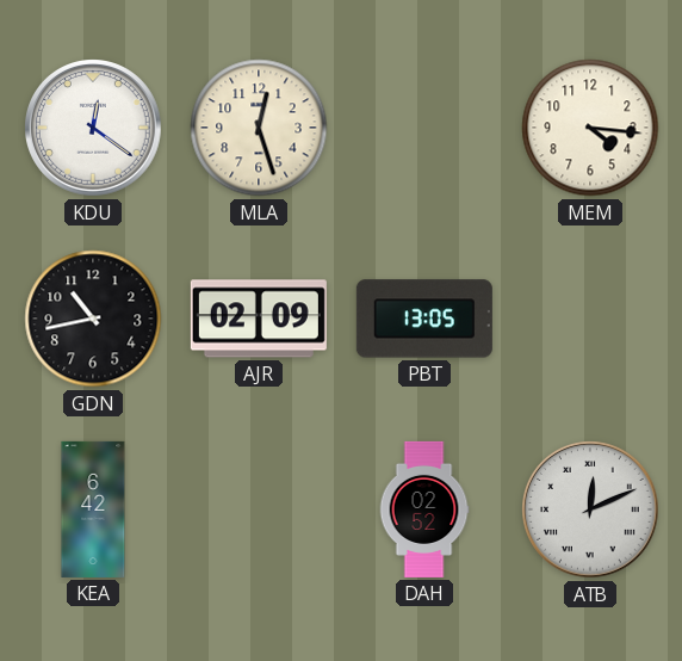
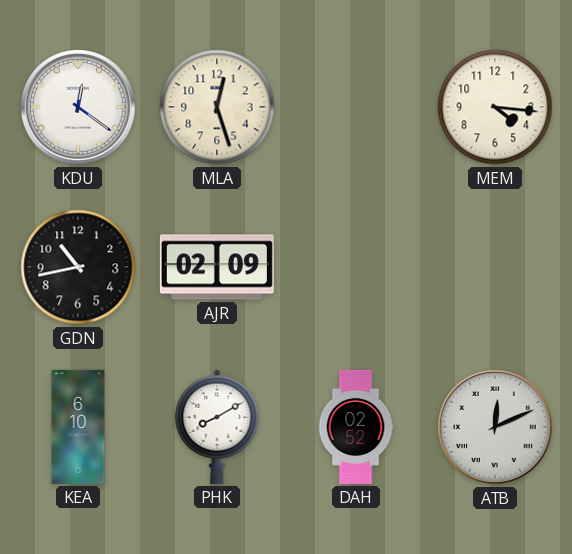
PBT: 13:05 -> none (424, 319)
KEA: 6:42 -> 6:10 (78, 427)
PHK: none -> 8:10 (217, 427)
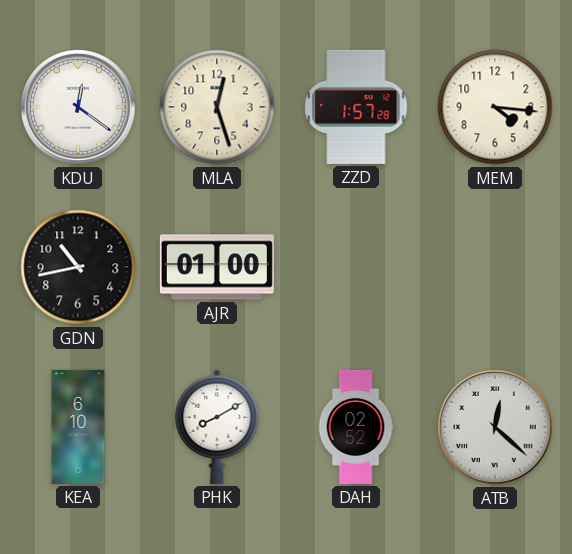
ZZD: none -> 1:57 (356, 107)
AJR: 02:09 -> 01:00 (217, 267)
ATB: 12:11 -> 12:22 (495, 427)
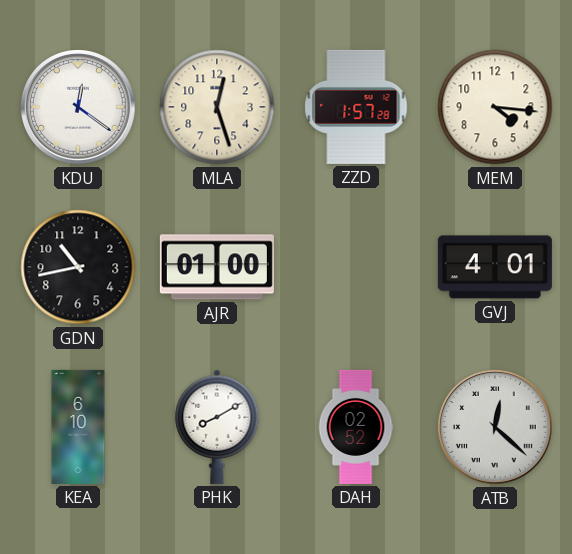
GVJ: none -> 4:01 (495, 267)
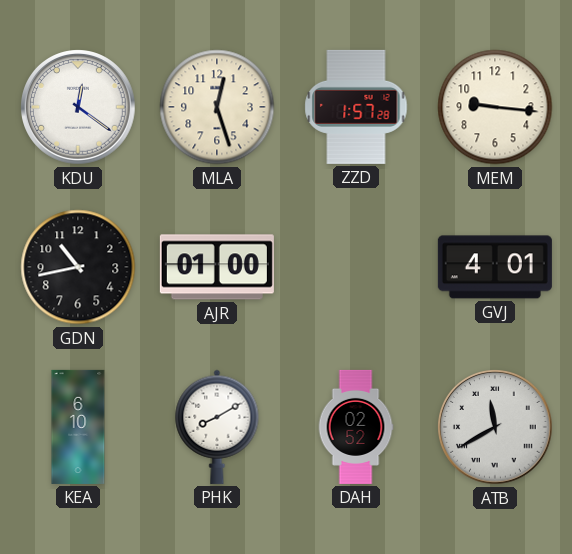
MEM: 4:16 -> 9:16 (495, 107)
ATB: 12:22 -> 11:40 (495, 427)
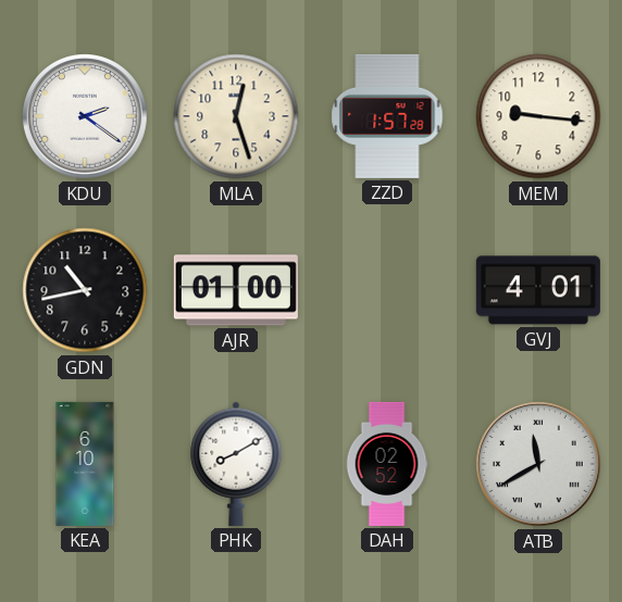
KDU: 12:21 -> 2:21 (85, 116)
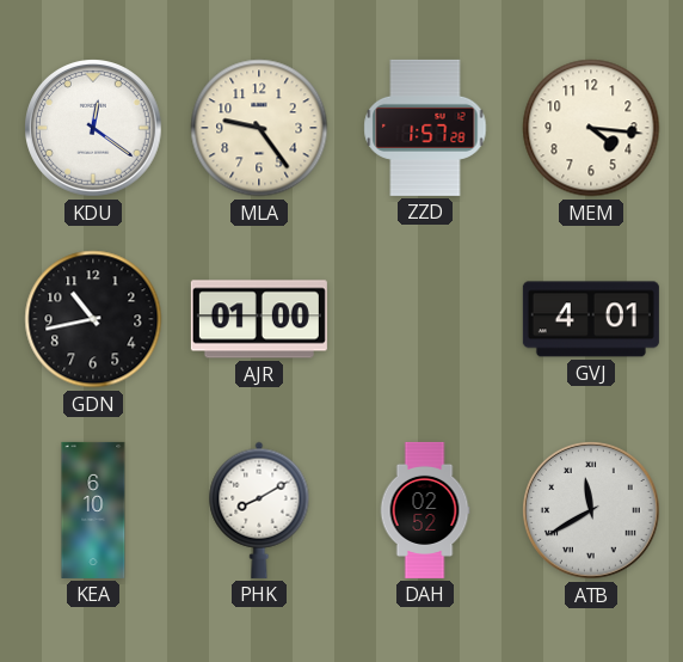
KDU: 2:21 -> 12:21 (93, 128)
MLA: 12:27 -> 9:24 (259, 128)
MEM: 9:16 -> 4:16 (591, 128)
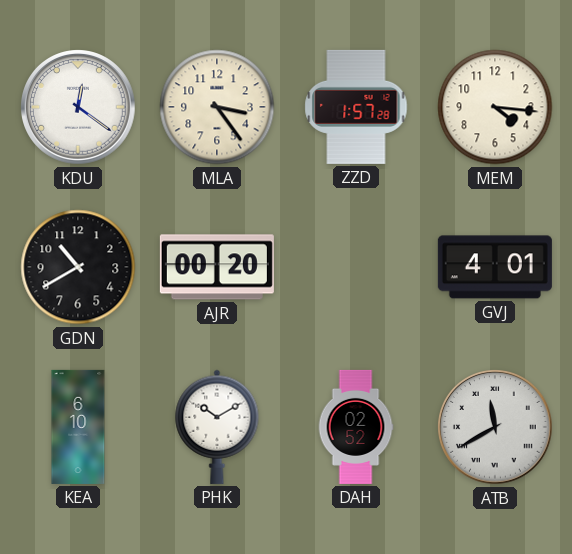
MLA: 9:24 -> 3:24 (217, 107)
GDN: 10:43 -> 10:40 (78, 267)
AJR: 01:00 -> 00:20 (217, 267)
PHK: 8:10 -> 10:10 (217, 427)
